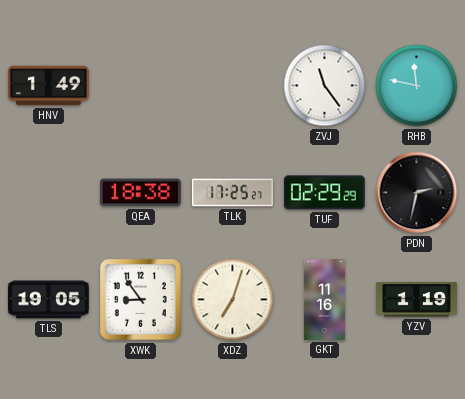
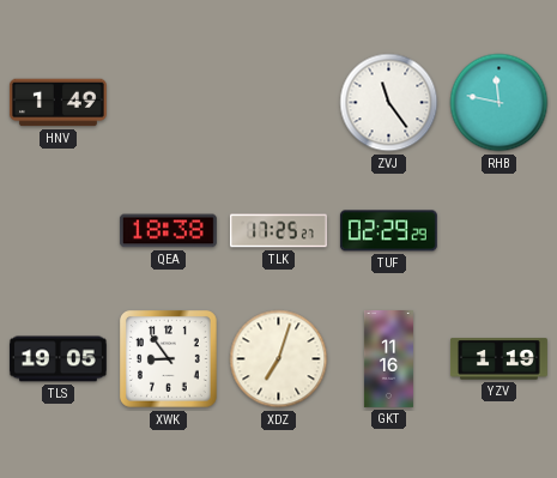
PDN: 2:32 -> none (417, 193)
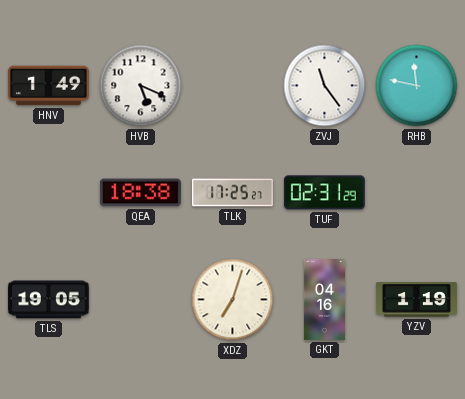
HVB: none -> 5:19 (141, 86)
TUF: 02:29 -> 02:31 (324, 193)
XWK: 8:54 -> none (169, 359)
GKT: 11:16 -> 04:16 (324, 300)
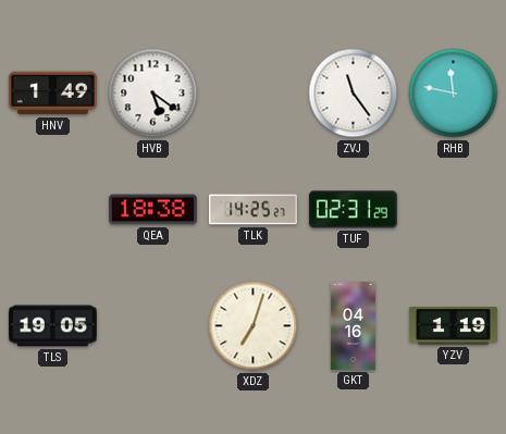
HVB: 5:19 -> 5:21 (153, 94)
TLK: 17:25 -> 14:25 (252, 210)
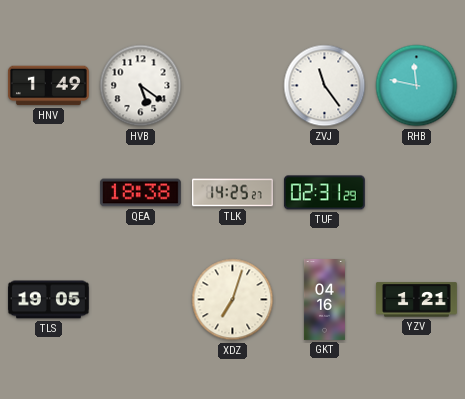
YZV: 1:19 -> 1:21 (416, 300)
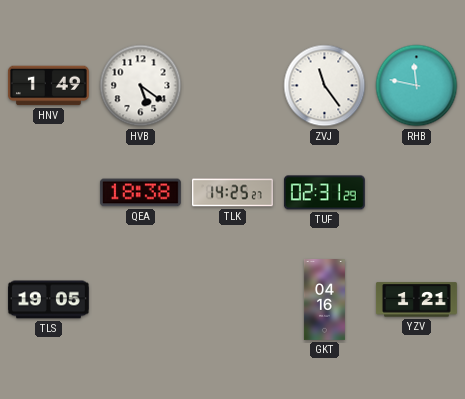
XDZ: 7:03 -> none (233, 300)
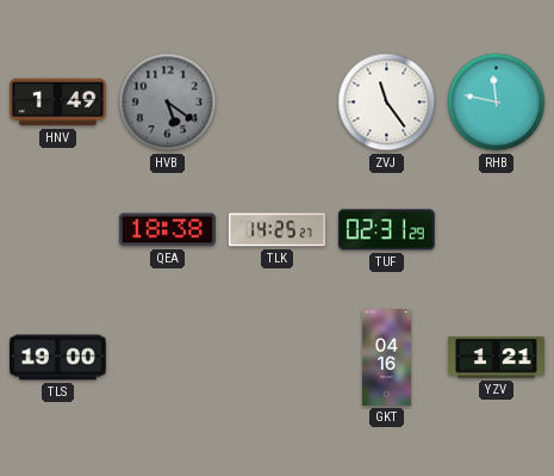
HVB dial: white -> grey (168, 103)
TLS: 19:05 -> 19:00 (57, 358)
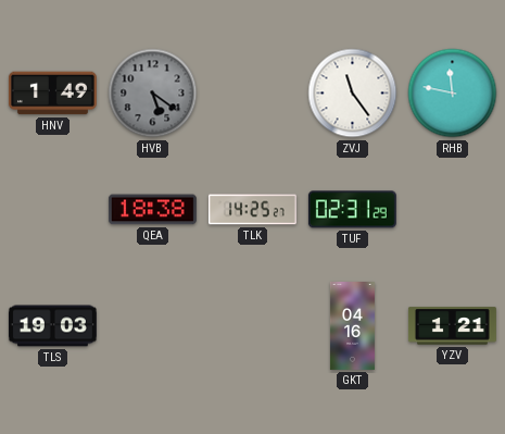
TLS: 19:00 -> 19:03 (52, 326)
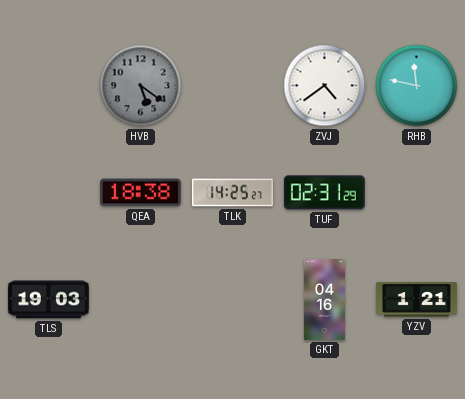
HNV: 1:49 -> none (52, 94)
ZVJ: 11:24 -> 4:39 (325, 86)
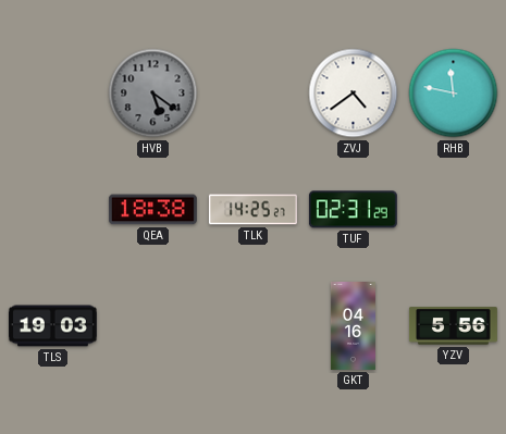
YZV: 1:21 -> 5:56 (453, 326)
